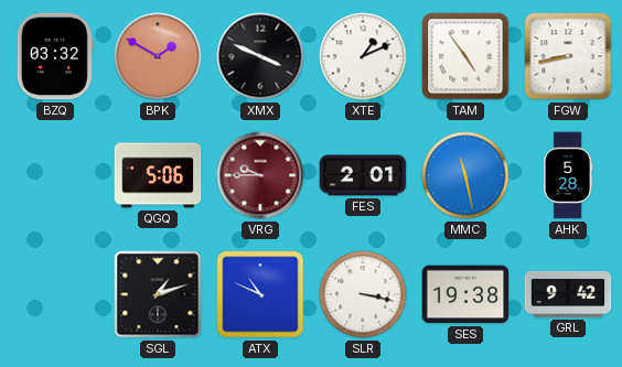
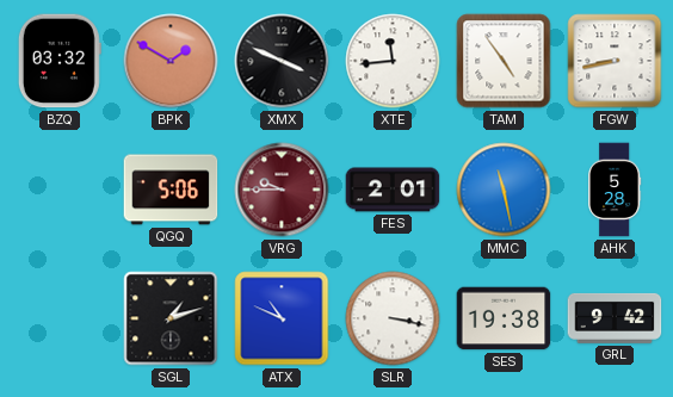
XTE: 1:11 -> 11:44 (393, 61)
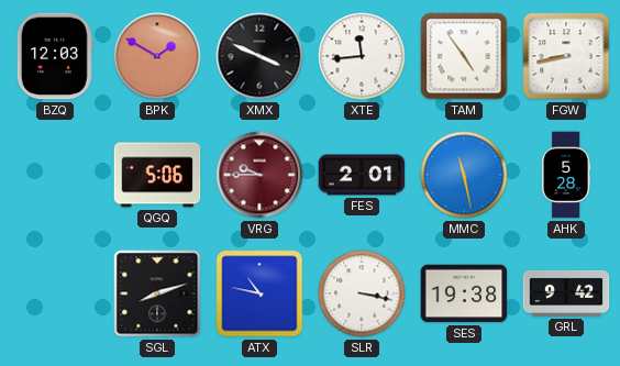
BZQ: 03:32 -> 12:03 (55, 56)
SGL: 1:12 -> 8:12 (157, 293)
ATX: 10:49 -> 10:47 (259, 293)
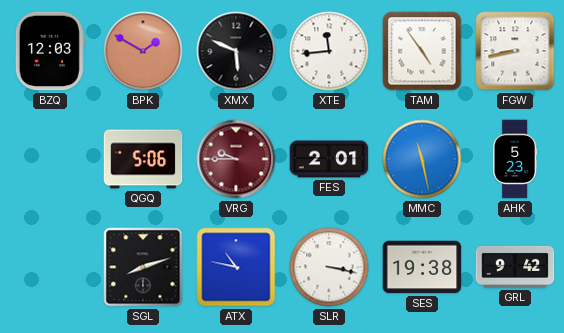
XMX: 3:49 -> 5:49 (236, 51)
AHK: 5:28 -> 5:23 (515, 159)
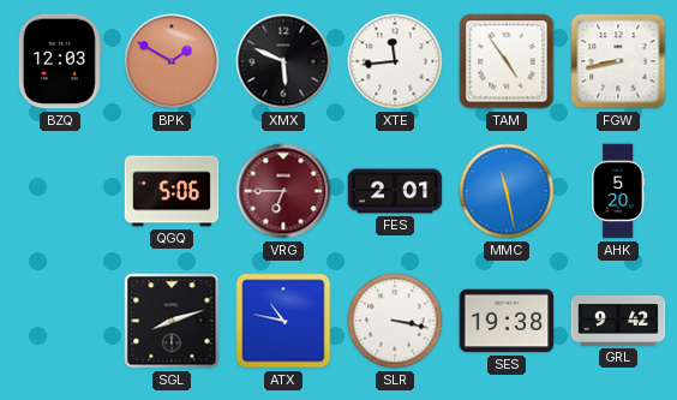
VRG: 9:45 -> 6:45 (283, 191)
AHK: 5:23 -> 5:20 (618, 191)
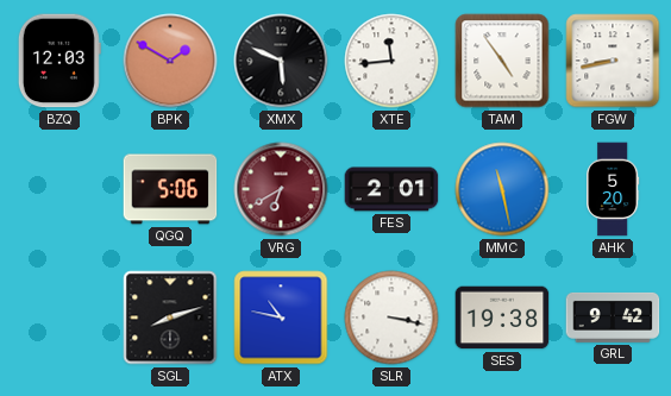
VRG: 6:45 -> 6:40 (281, 189)
